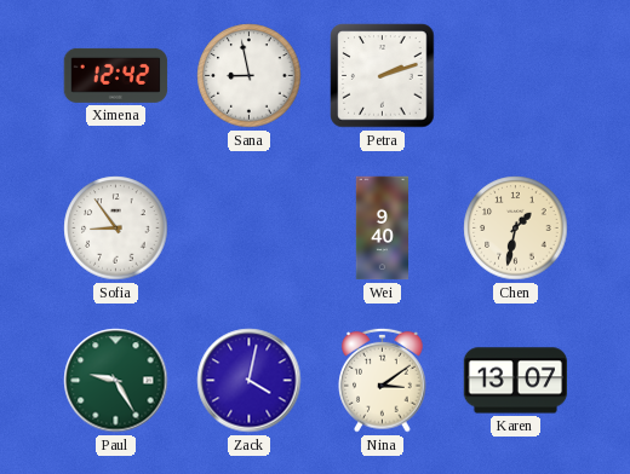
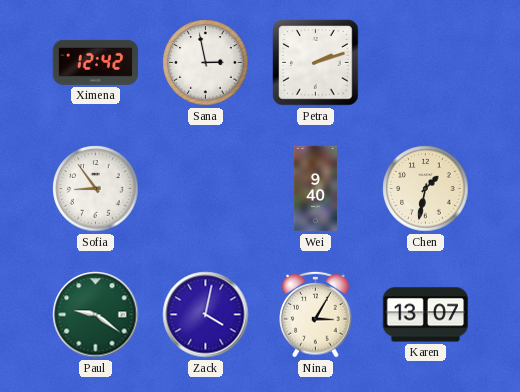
Sana: 8:58 -> 2:58 (206, 63)
Paul: 9:25 -> 9:21 (96, 315)
Nina: 3:09 -> 3:05 (316, 314)
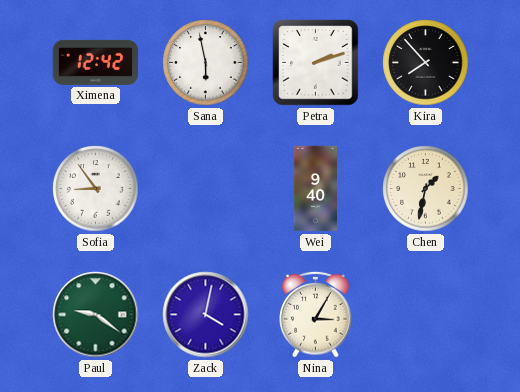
Sana: 2:58 -> 5:58 (206, 63)
Kira: none -> 7:53 (426, 63)
Karen: 13:07 -> none (426, 315)
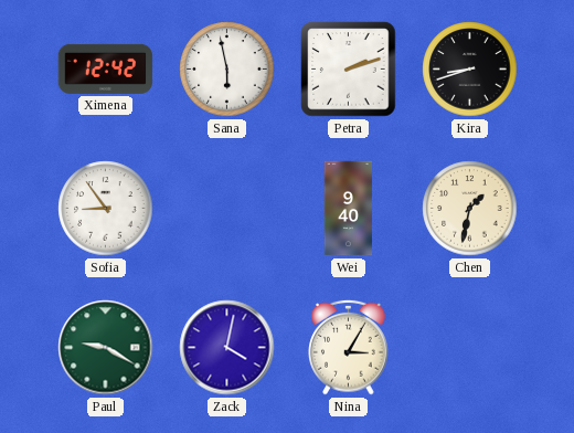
Kira: 7:53 -> 8:42 (470, 70)
Paul: 9:21 -> 9:20 (106, 348)
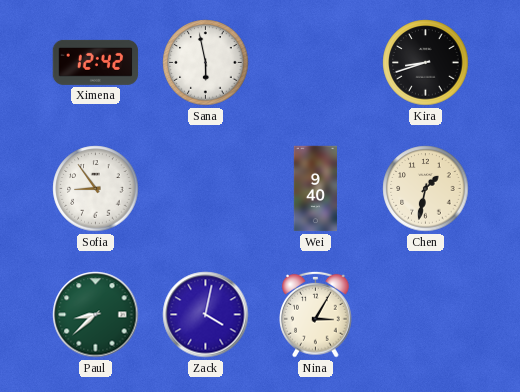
Petra: 2:12 -> none (349, 70)
Paul: 9:20 -> 8:38 (96, 315)
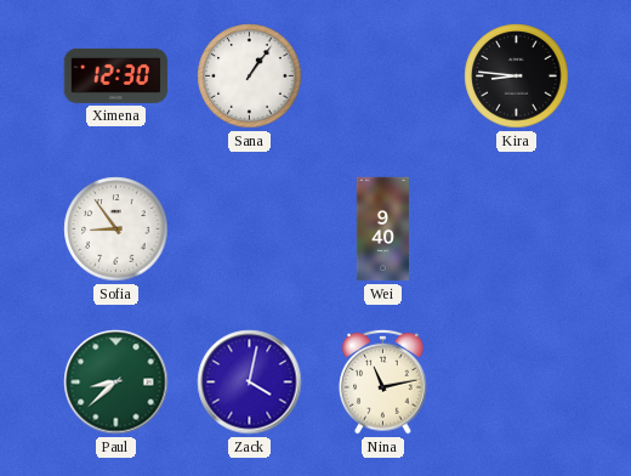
Ximena: 12:42 -> 12:30 (116, 75)
Sana: 5:58 -> 1:06 (250, 76)
Kira: 8:42 -> 8:46 (517, 76)
Chen: 1:32 -> none (426, 189)
Nina: 3:05 -> 11:13 (383, 381)
